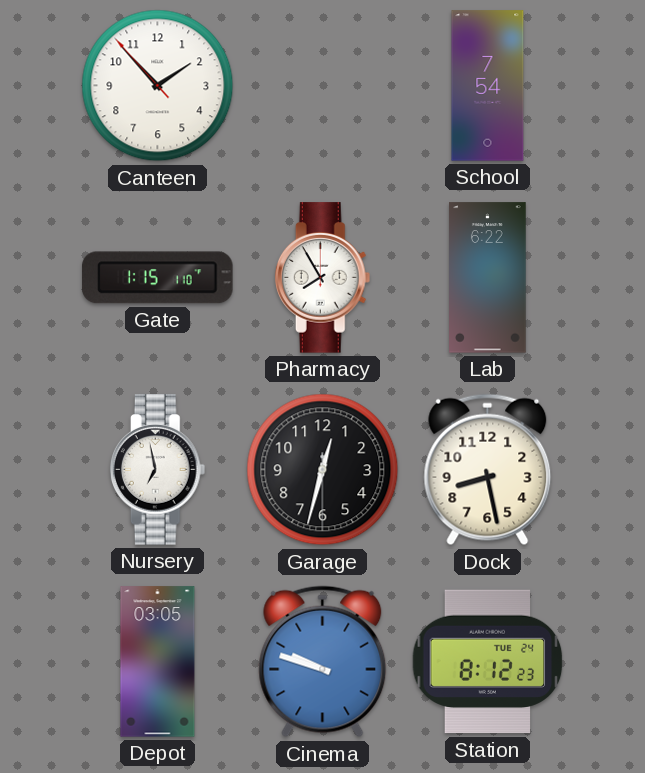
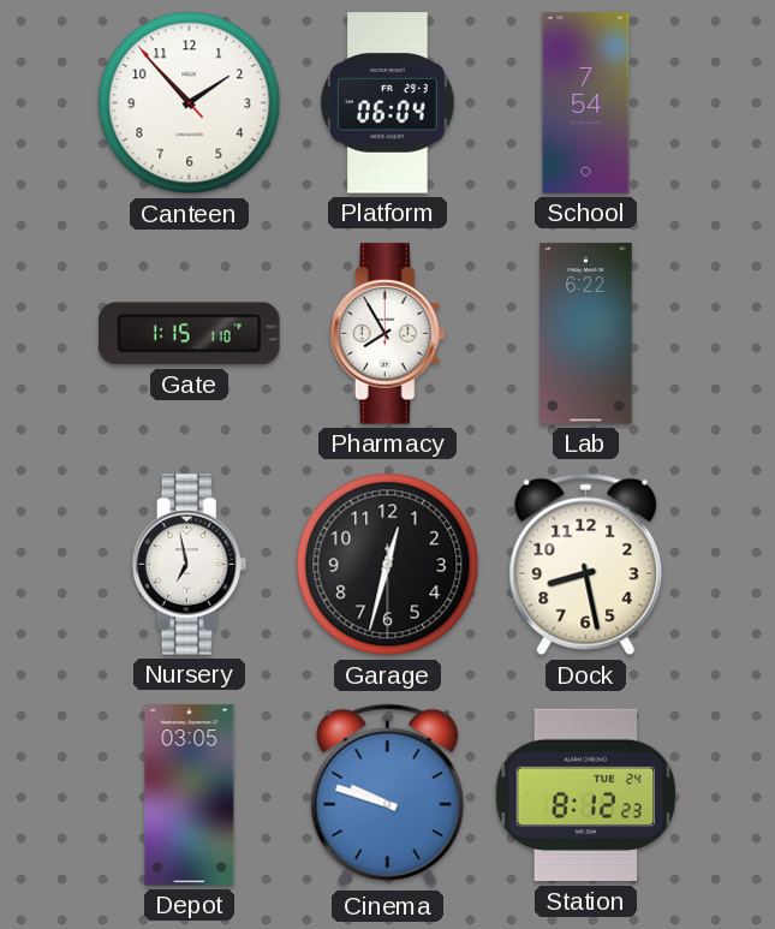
Platform: none -> 06:04 (388, 103)
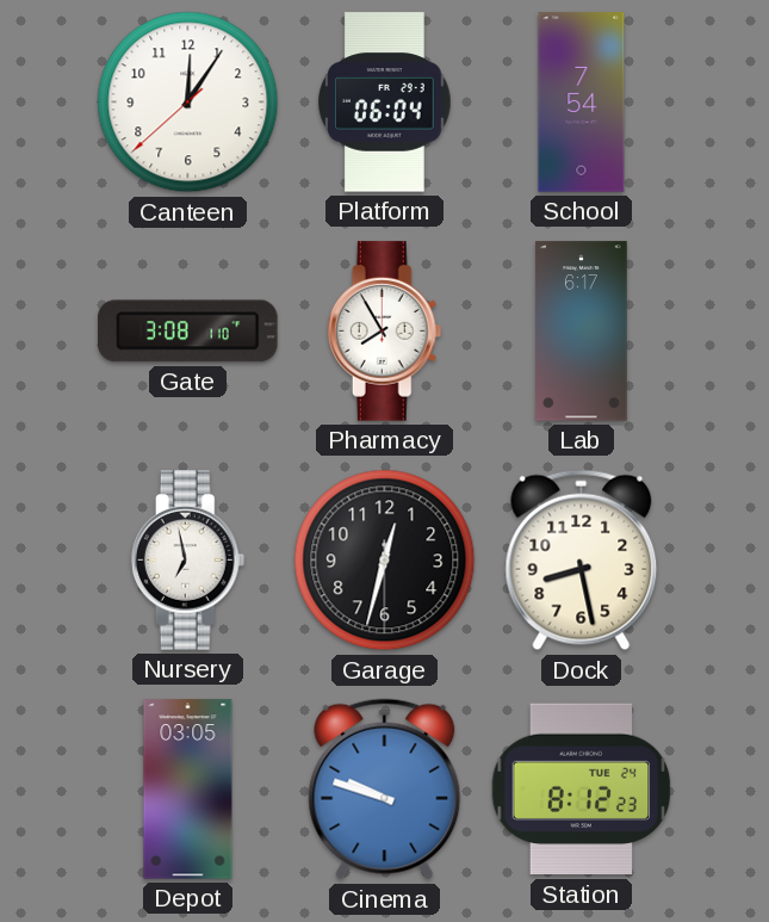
Canteen: 1:52 -> 12:05 (188, 103)
Gate: 1:15 -> 3:08 (188, 332)
Lab: 6:22 -> 6:17 (582, 332)
